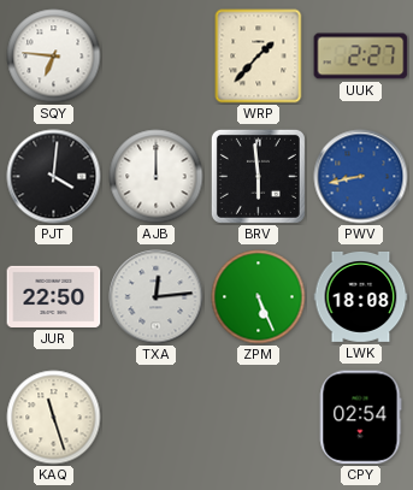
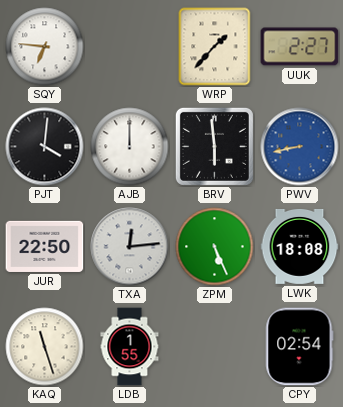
LDB: none -> 1:55 (130, 347)
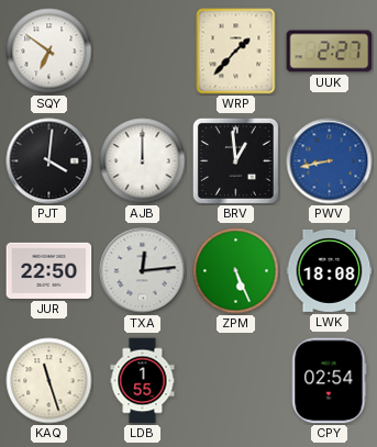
SQY: 6:46 -> 6:51 (49, 52)
BRV: 5:59 -> 12:59 (235, 160)
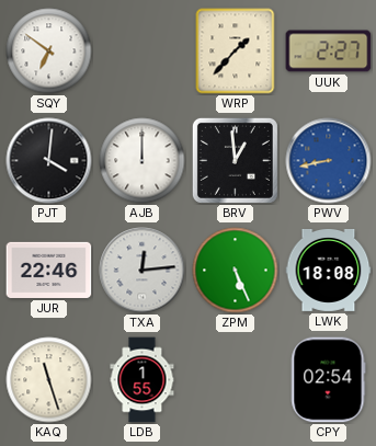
JUR: 22:50 -> 22:46 (49, 270)
